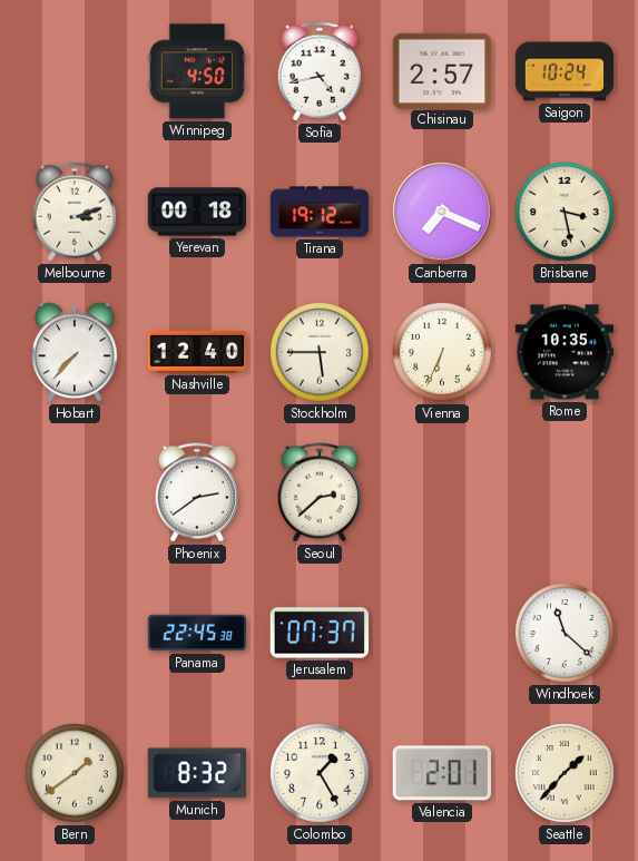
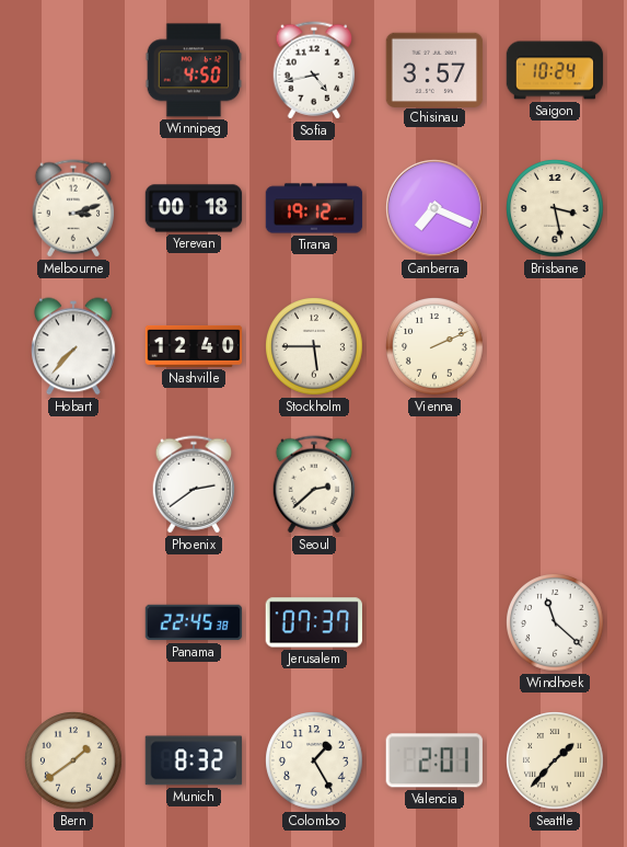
Chisinau: 2:57 -> 3:57 (434, 69)
Vienna: 6:34 -> 2:11 (434, 346)
Rome: 10:35 -> none (565, 352)
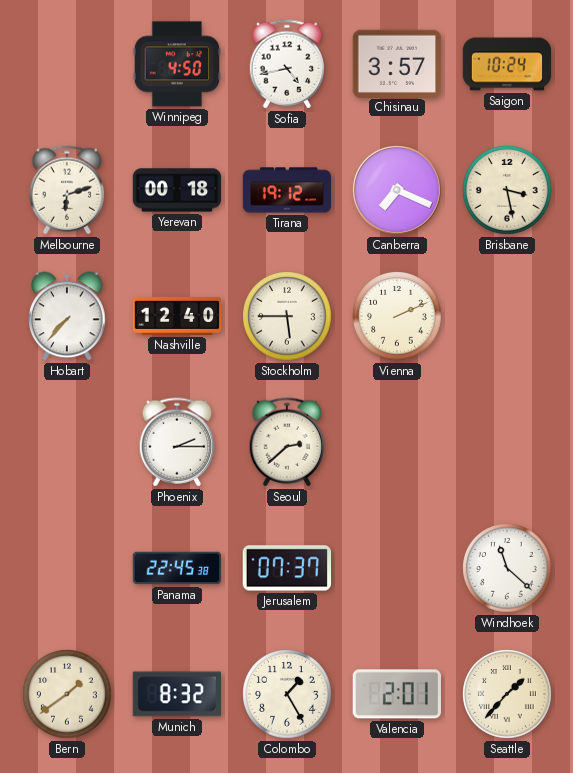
Melbourne: 3:12 -> 6:12 (67, 190)
Phoenix: 2:39 -> 2:15 (177, 442)
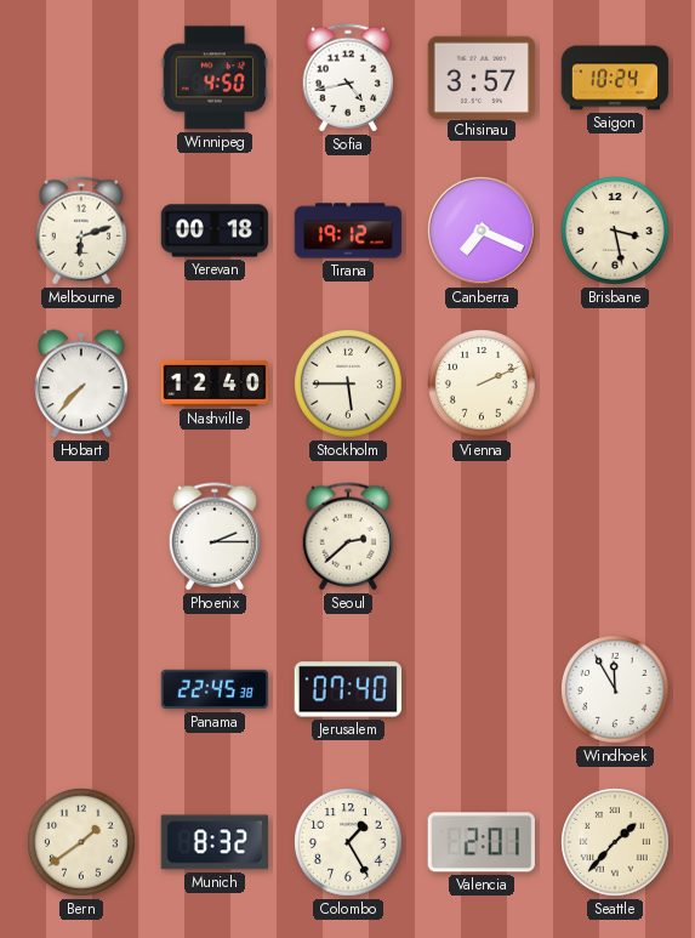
Jerusalem: 07:37 -> 07:40 (347, 689)
Windhoek: 11:22 -> 11:55 (615, 689)
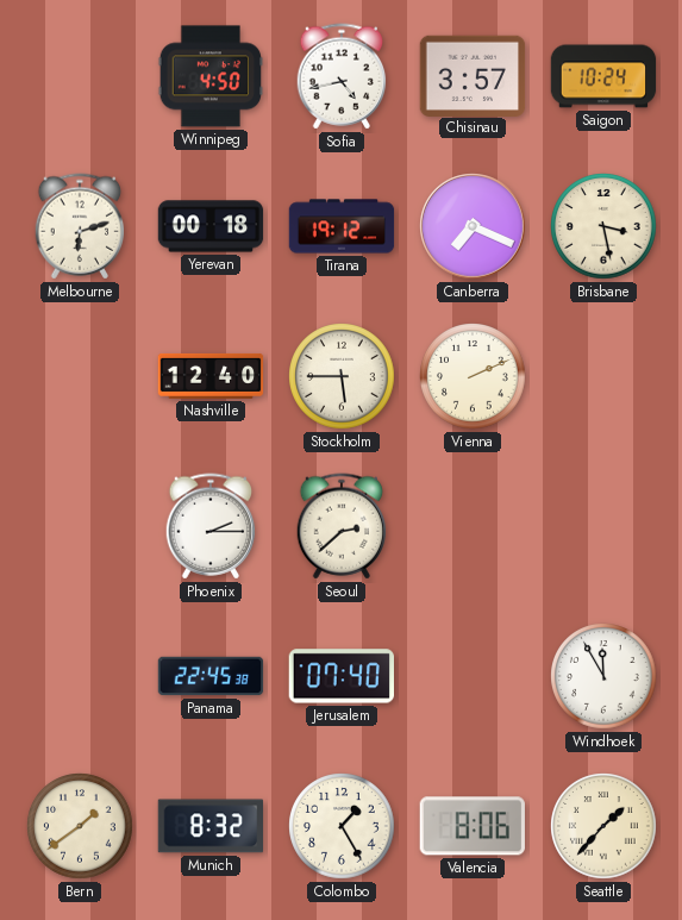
Hobart: 7:37 -> none (81, 383)
Valencia: 2:01 -> 8:06 (473, 826)
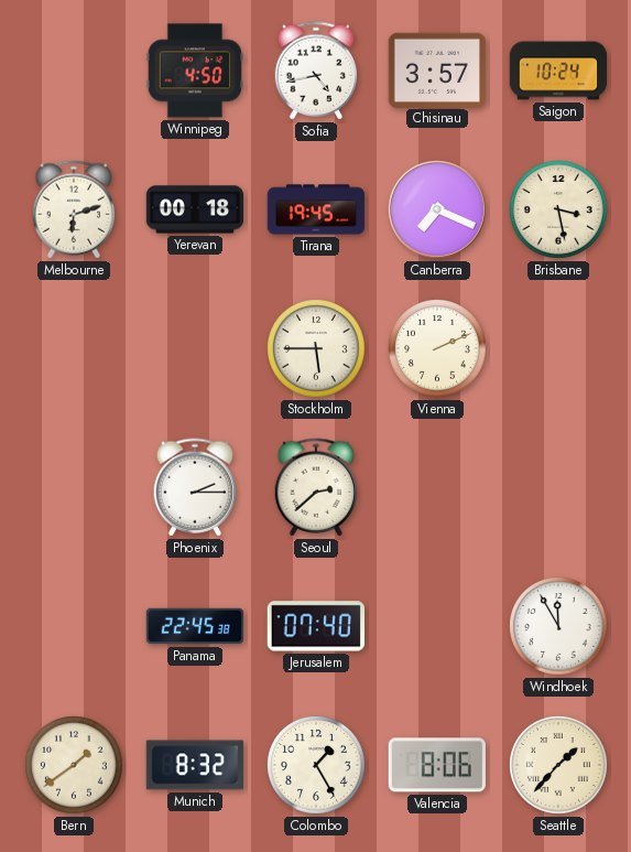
Tirana: 19:12 -> 19:45 (316, 209)
Nashville: 12:40 -> none (211, 376)
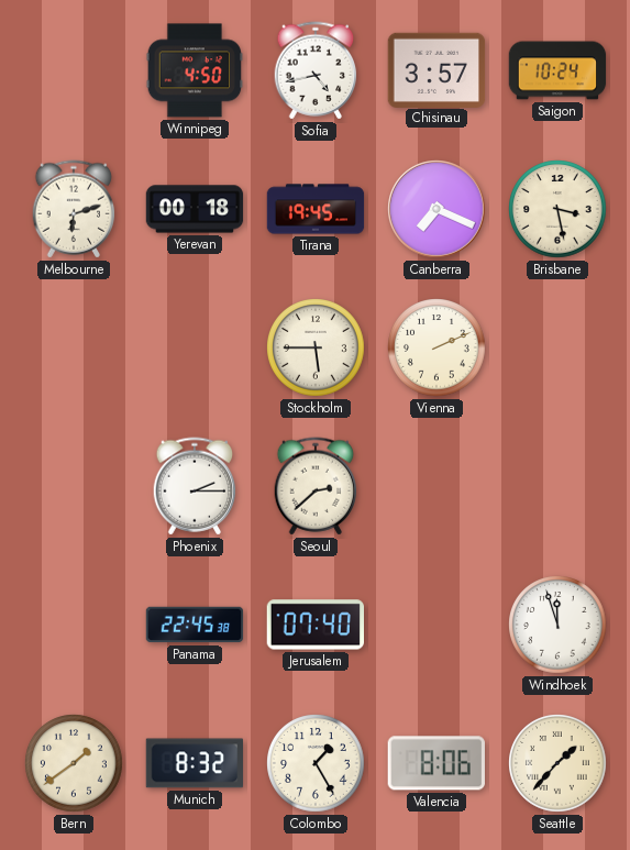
Windhoek: 11:55 -> 11:57 (557, 625)
